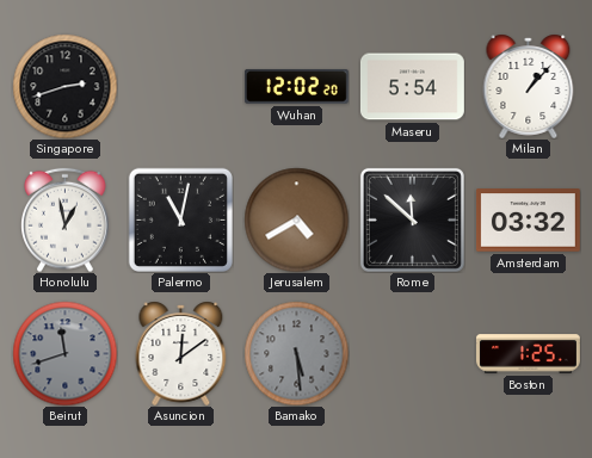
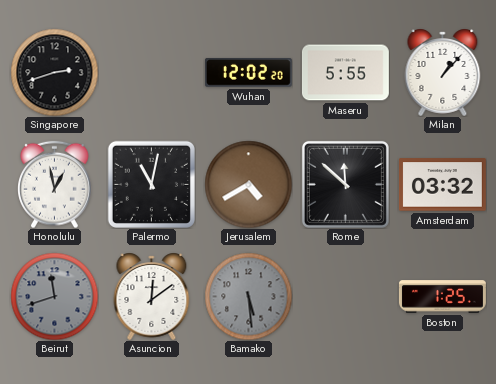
Maseru: 5:54 -> 5:55 (345, 73)
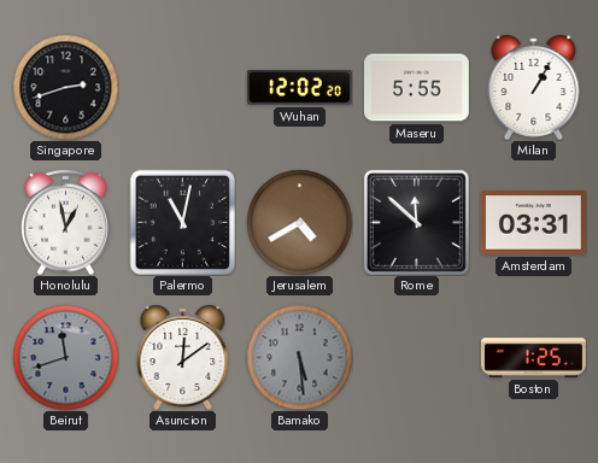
Milan: 1:07 -> 1:05 (534, 87)
Amsterdam: 03:32 -> 03:31 (533, 223)
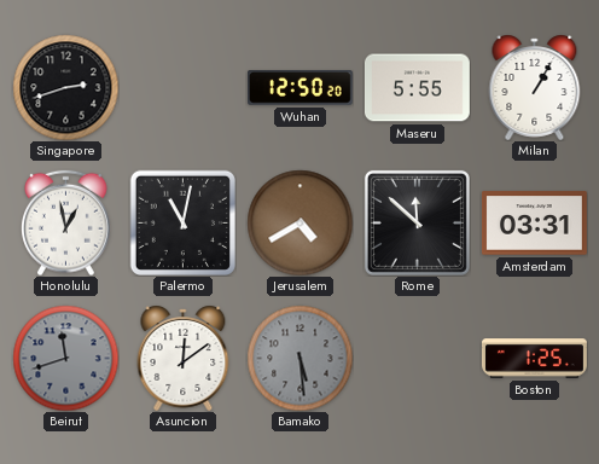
Wuhan: 12:02 -> 12:50 (299, 88)
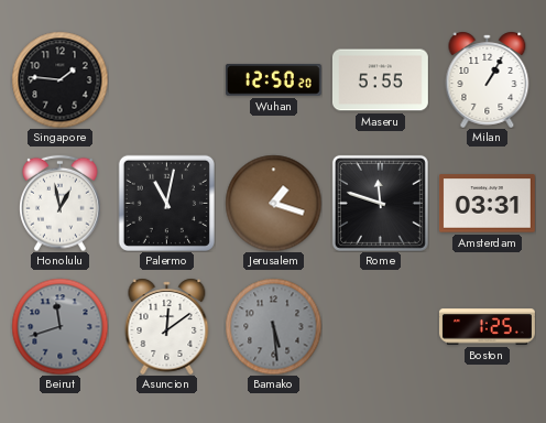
Singapore: 2:42 -> 1:46 (59, 79)
Jerusalem: 4:40 -> 1:18 (273, 203)
Rome: 11:52 -> 11:48 (380, 203)
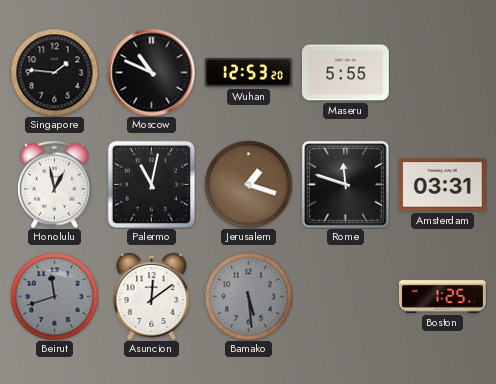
Moscow: none -> 10:49 (151, 72)
Wuhan: 12:50 -> 12:53 (248, 73)
Milan: 1:05 -> none (488, 79)
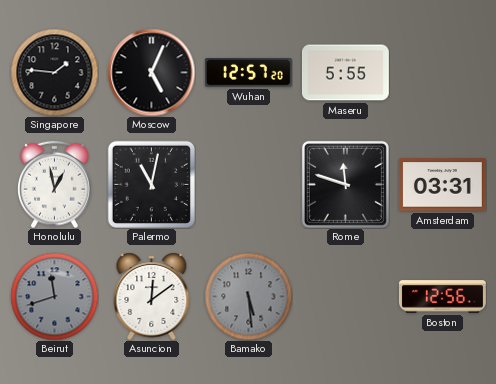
Moscow: 10:49 -> 5:04 (151, 72)
Wuhan: 12:53 -> 12:57 (248, 73)
Jerusalem: 1:18 -> none (248, 184)
Boston: 1:25 -> 12:56 (442, 297)
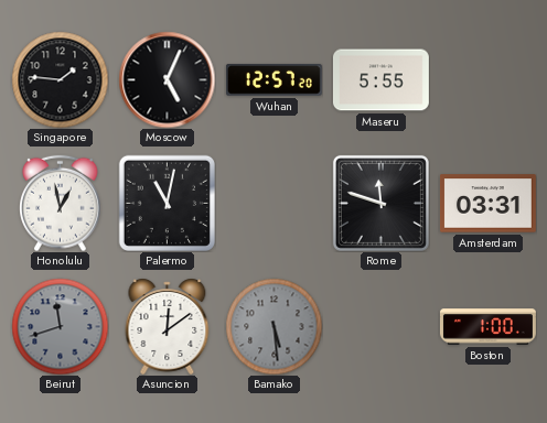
Boston: 12:56 -> 1:00 (487, 327)
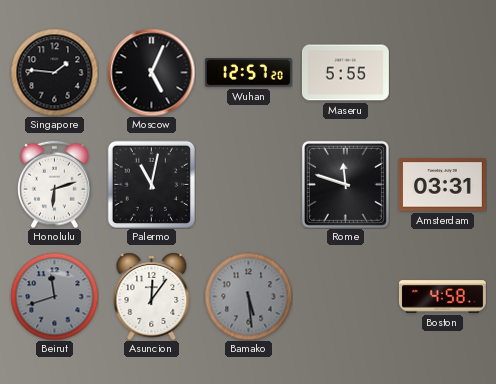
Honolulu: 12:58 -> 6:12 (55, 184)
Asuncion: 12:09 -> 12:06 (152, 296)
Boston: 1:00 -> 4:58 (442, 297)
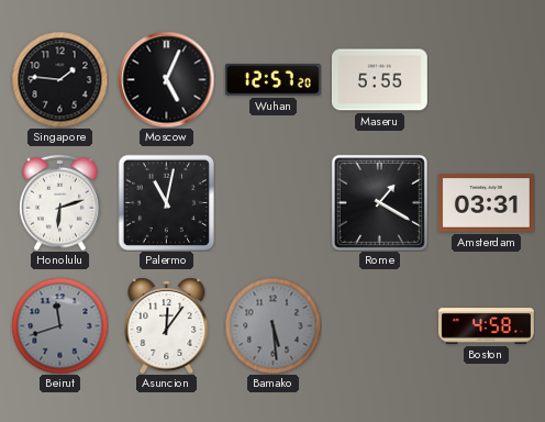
Rome: 11:48 -> 1:20 (379, 202)
